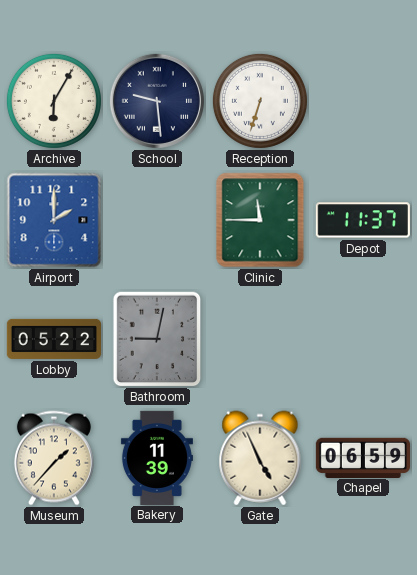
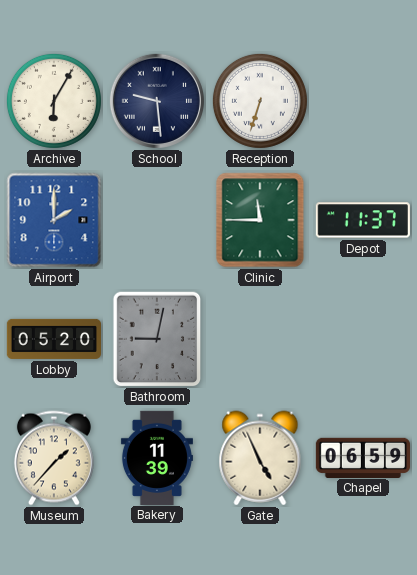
Lobby: 05:22 -> 05:20 (53, 339)
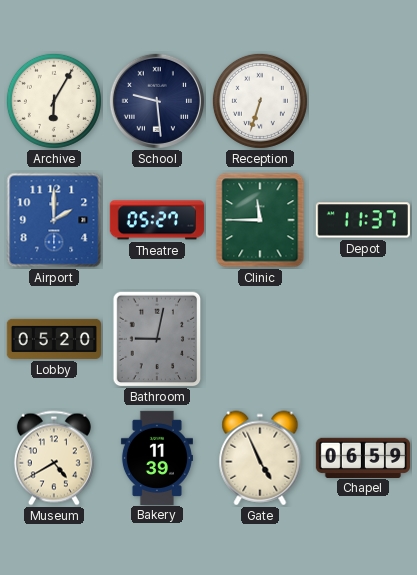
Theatre: none -> 05:27 (157, 220)
Museum: 1:37 -> 4:40 (54, 458)
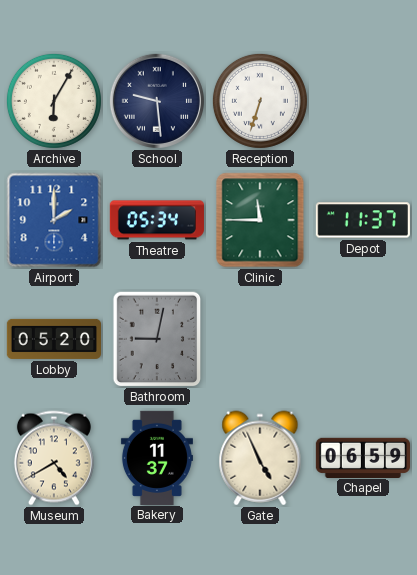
Theatre: 05:27 -> 05:34 (157, 220)
Bakery: 11:39 -> 11:37 (157, 457)
